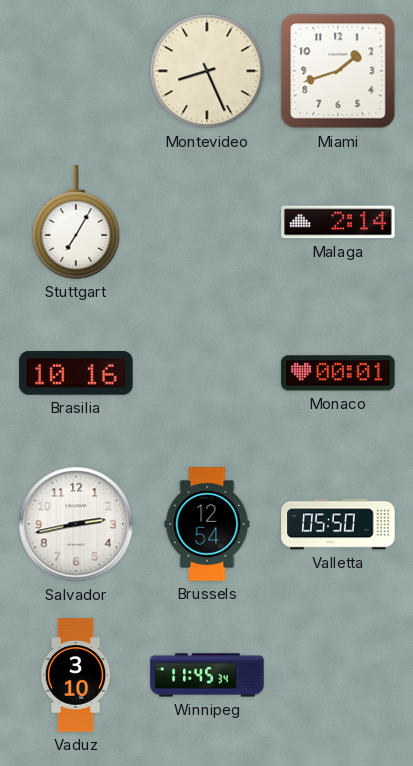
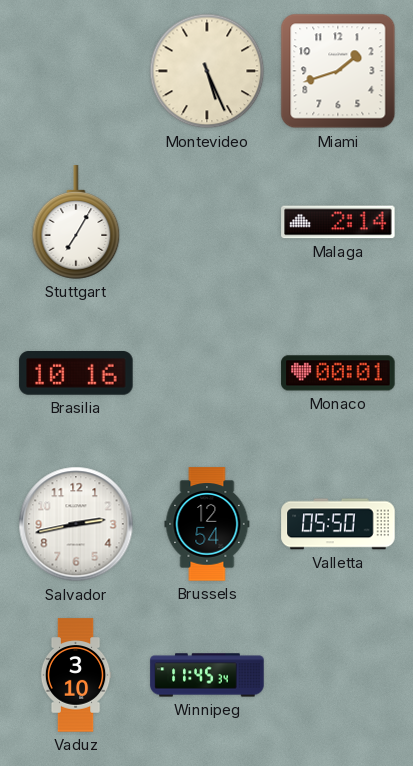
Montevideo: 8:26 -> 5:26 (207, 71)
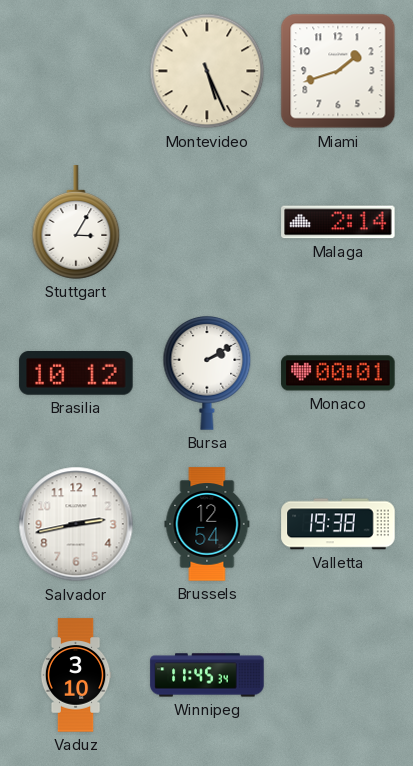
Stuttgart: 7:05 -> 3:05 (76, 222)
Brasilia: 10:16 -> 10:12 (76, 374)
Bursa: none -> 2:10 (207, 374)
Valletta: 05:50 -> 19:38 (338, 524)
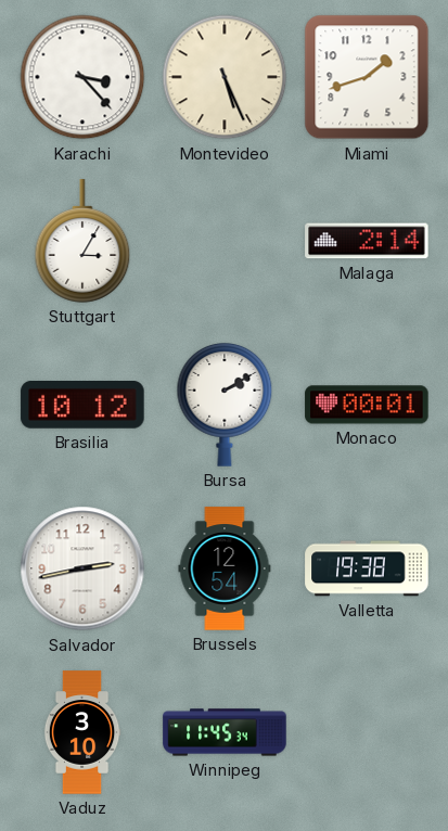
Karachi: none -> 3:23 (82, 77)
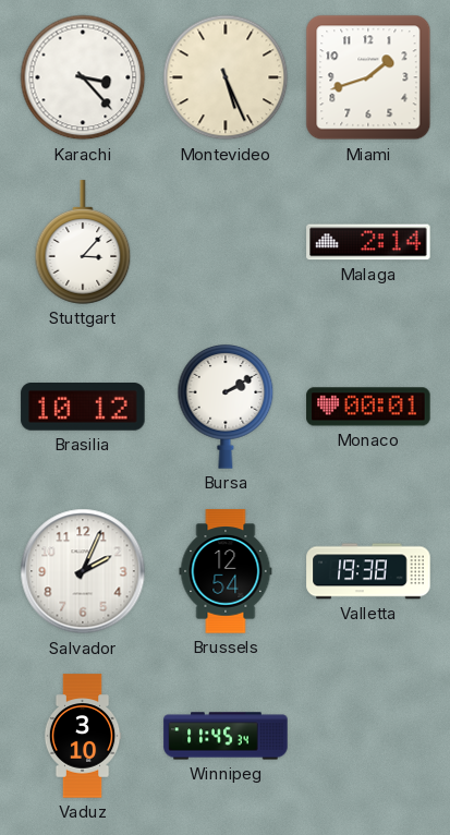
Stuttgart: 3:05 -> 3:07 (83, 242)
Salvador: 2:43 -> 2:04 (83, 571)
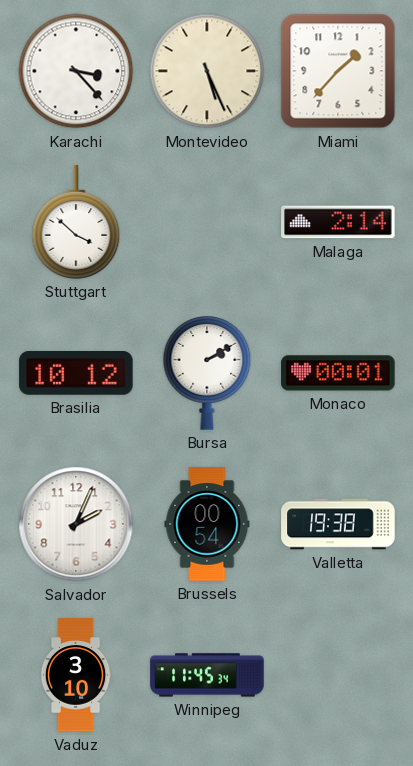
Miami: 1:42 -> 1:37 (338, 71)
Stuttgart: 3:07 -> 3:52 (76, 222)
Brussels: 12:54 -> 00:54 (207, 524)
